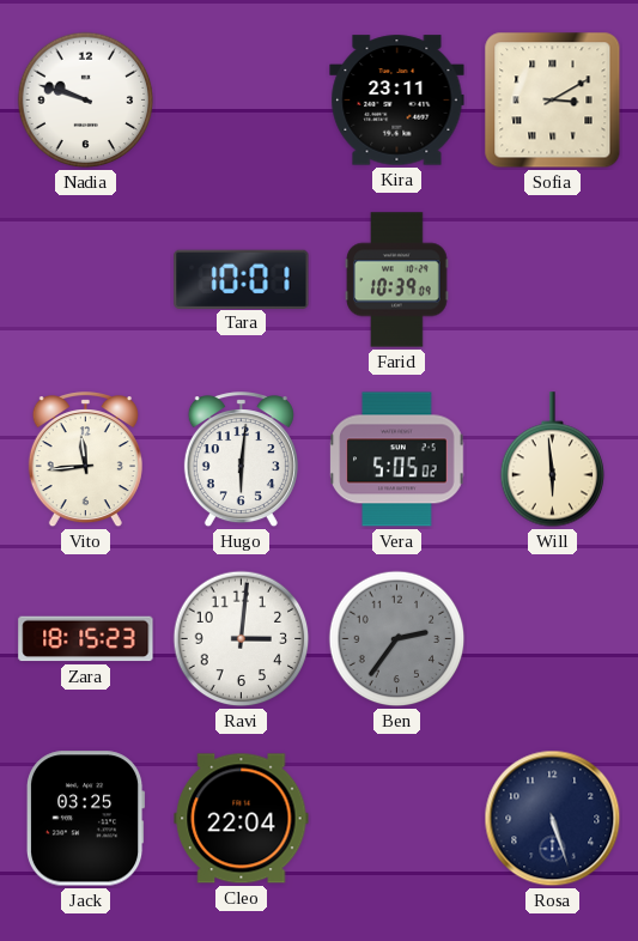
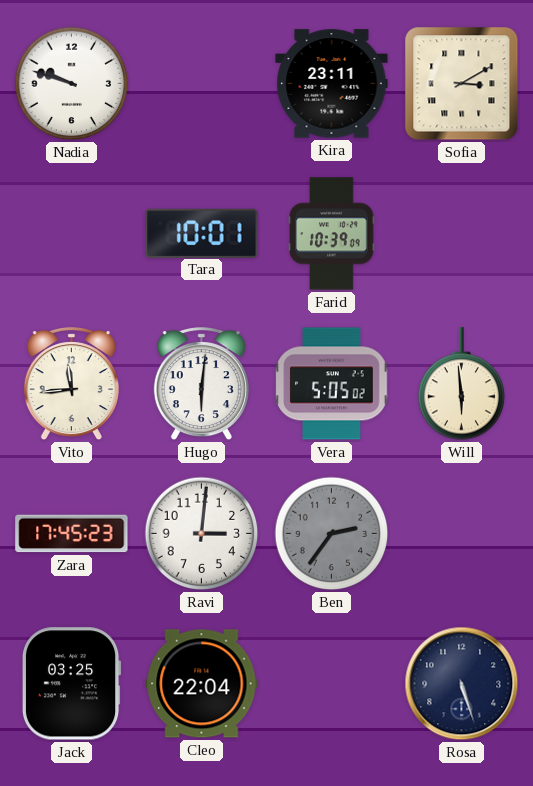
Zara: 18:15 -> 17:45 (72, 534)
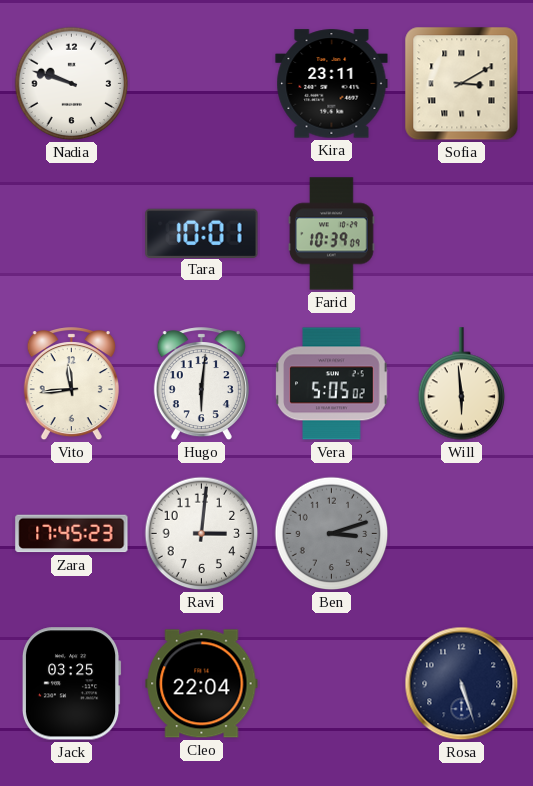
Ben: 2:36 -> 3:12 (332, 534)
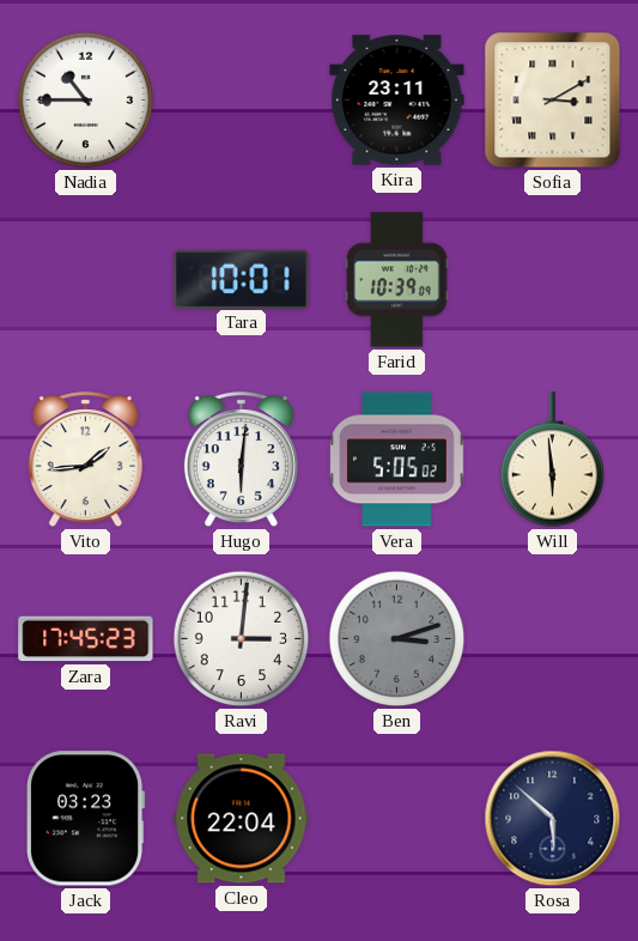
Nadia: 9:48 -> 10:45 (86, 101)
Vito: 11:44 -> 1:44 (85, 460)
Jack: 03:25 -> 03:23 (85, 819)
Rosa: 5:27 -> 5:52 (553, 819)
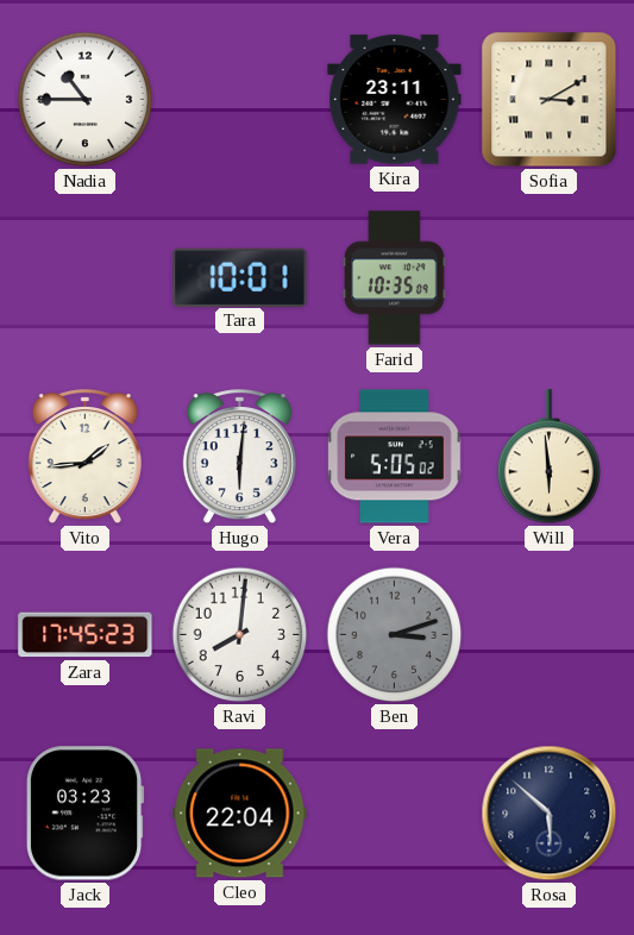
Farid: 10:39 -> 10:35 (395, 278)
Ravi: 3:01 -> 8:01 (240, 635)
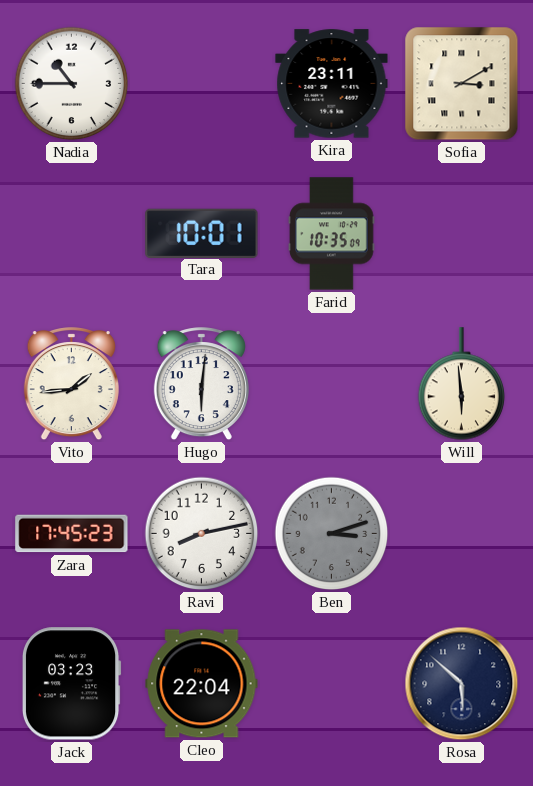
Vera: 5:05 -> none (395, 457)
Ravi: 8:01 -> 8:13 (202, 534)
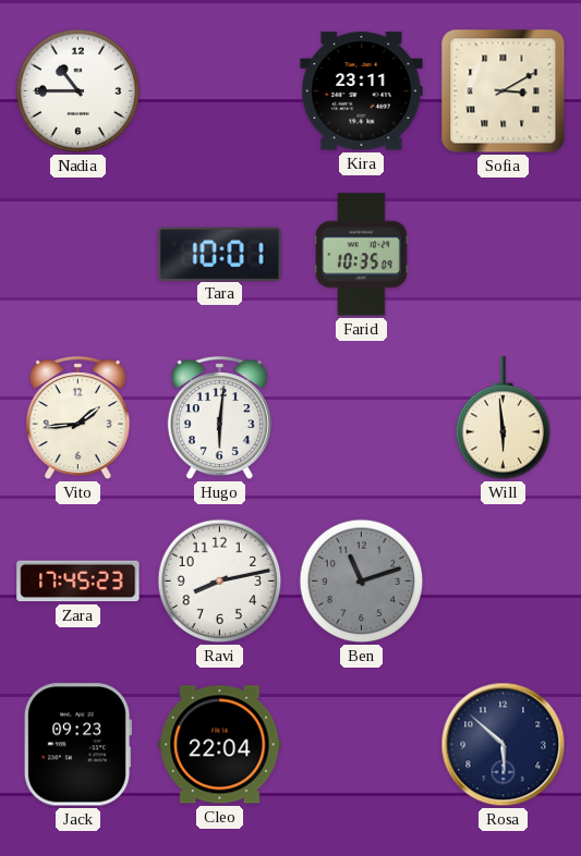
Ben: 3:12 -> 11:12 (362, 582)
Jack: 03:23 -> 09:23 (77, 745)
